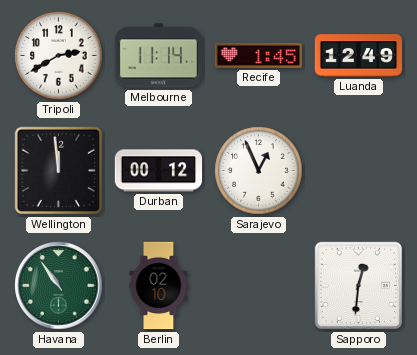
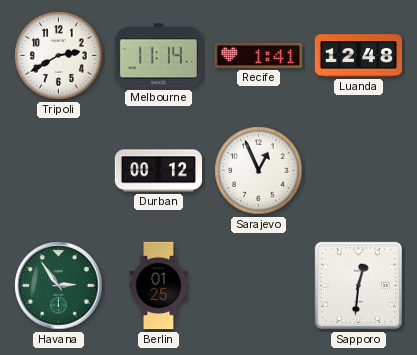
Recife: 1:45 -> 1:41 (258, 55)
Luanda: 12:49 -> 12:48 (359, 56)
Wellington: 11:59 -> none (59, 171)
Havana: 10:54 -> 2:54 (59, 286)
Berlin: 02:10 -> 01:25 (159, 286)
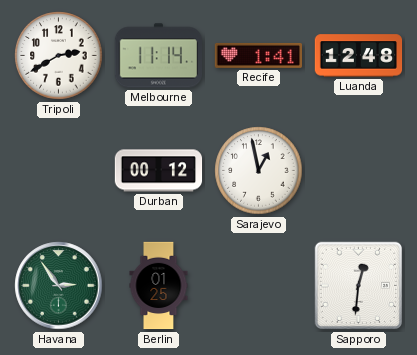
Sarajevo: 12:56 -> 12:58 (259, 171)
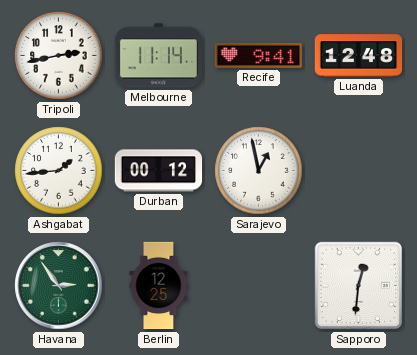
Tripoli: 2:40 -> 2:43 (59, 56)
Recife: 1:41 -> 9:41 (258, 55)
Ashgabat: none -> 1:44 (59, 171)
Berlin: 01:25 -> 12:25 (159, 286)
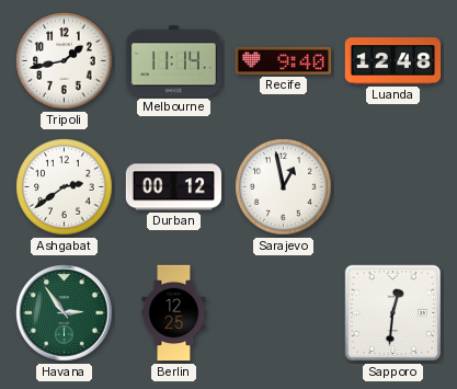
Tripoli: 2:43 -> 1:43 (65, 61)
Recife: 9:41 -> 9:40 (283, 60)
Ashgabat: 1:44 -> 2:39 (65, 187)
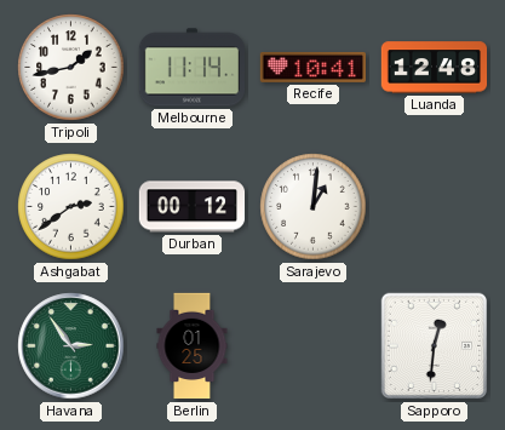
Recife: 9:40 -> 10:41 (312, 67)
Sarajevo: 12:58 -> 1:01 (314, 207)
Berlin: 12:25 -> 01:25 (193, 346)
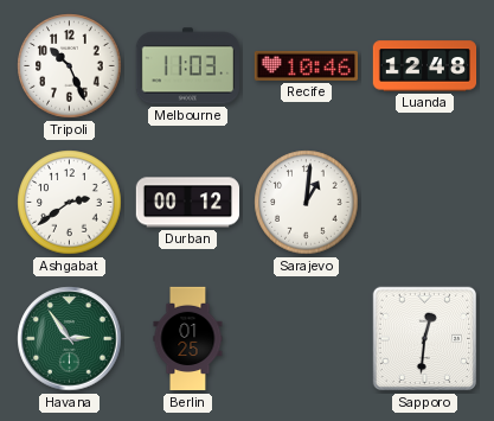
Tripoli: 1:43 -> 10:26 (70, 66)
Melbourne: 11:14 -> 11:03 (187, 66)
Recife: 10:41 -> 10:46 (306, 65)
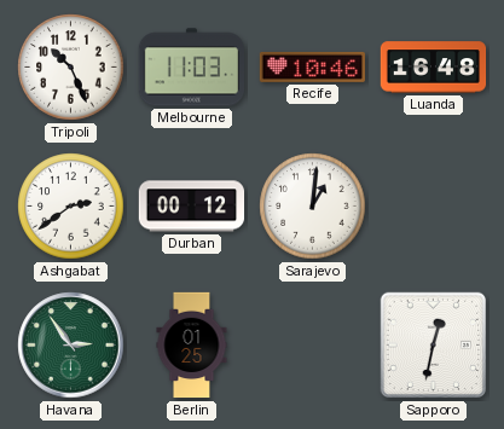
Luanda: 12:48 -> 16:48 (434, 68)
Sapporo: 12:31 -> 12:32 (434, 346)
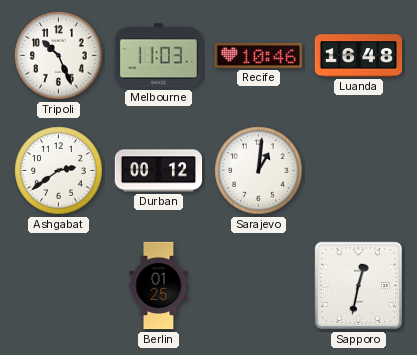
Havana: 2:54 -> none (71, 346)
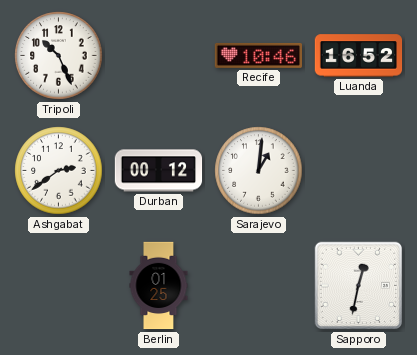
Melbourne: 11:03 -> none (158, 56)
Luanda: 16:48 -> 16:52 (359, 56)
